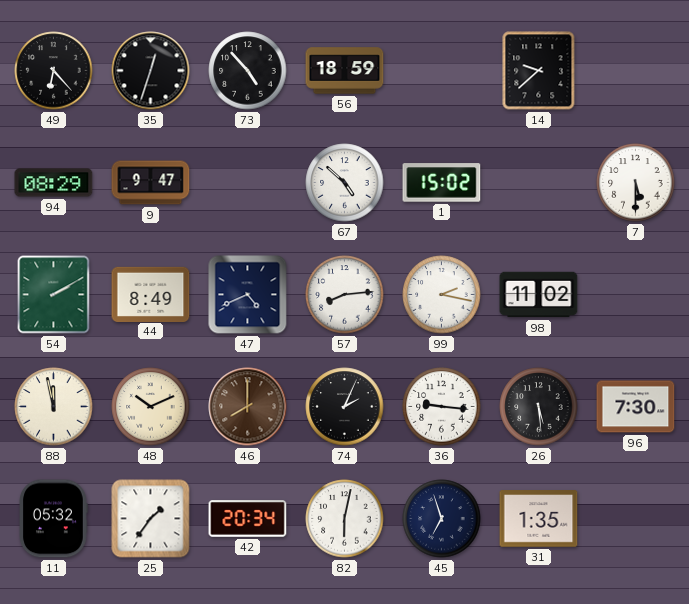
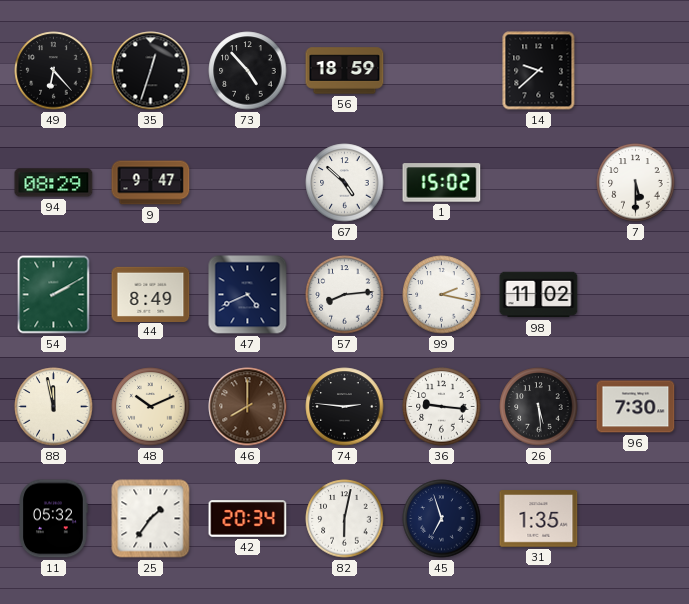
74: 2:04 -> 2:46 (345, 407)
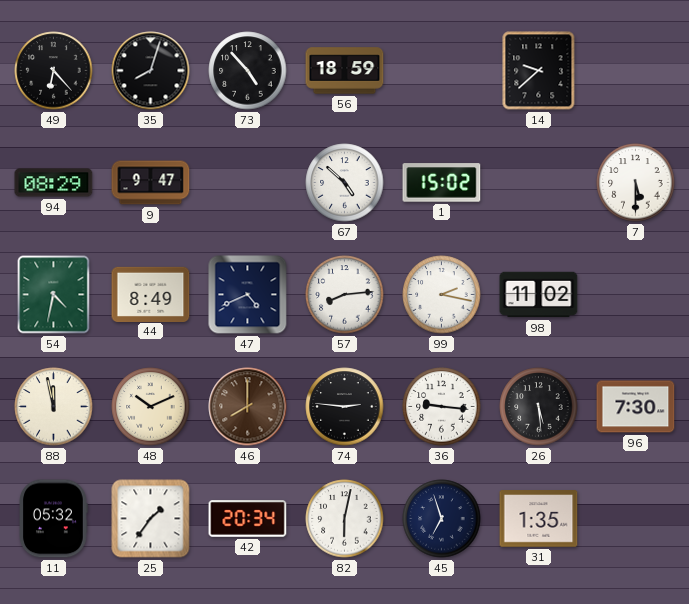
35: 12:33 -> 8:03 (151, 71)
54: 2:10 -> 4:32 (54, 295)
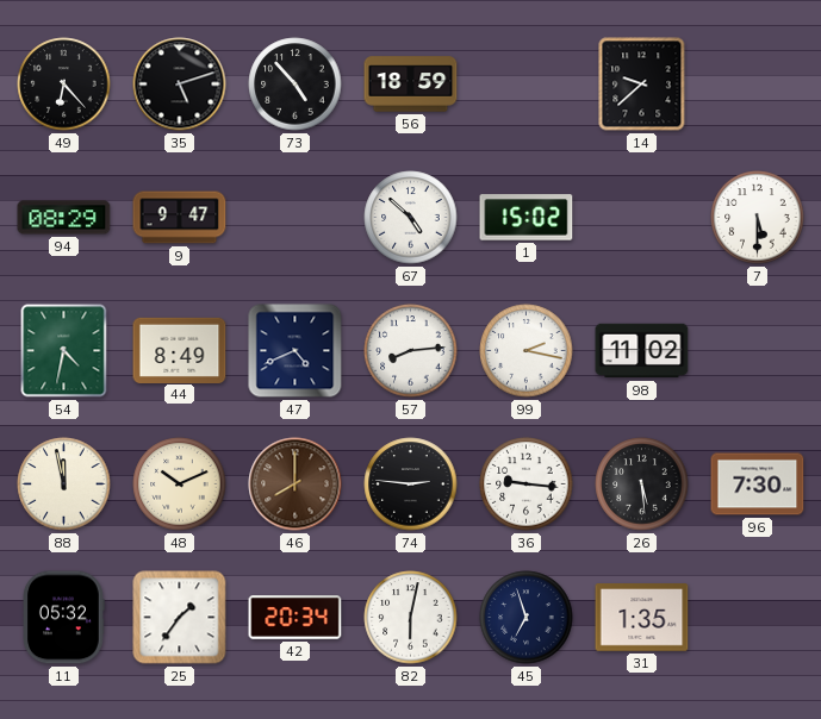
35: 8:03 -> 5:12 (180, 85)
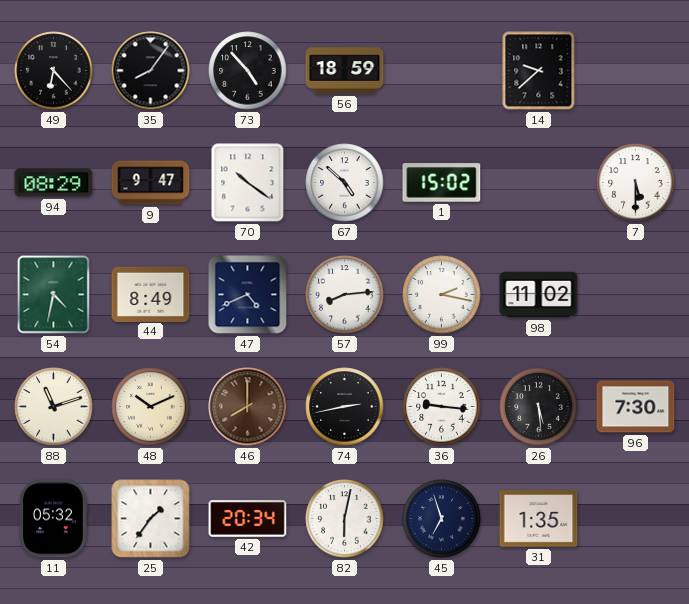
35: 5:12 -> 8:06 (151, 71)
70: none -> 10:21 (248, 183)
88: 11:58 -> 11:12 (54, 407)
74: 2:46 -> 2:43 (345, 407)
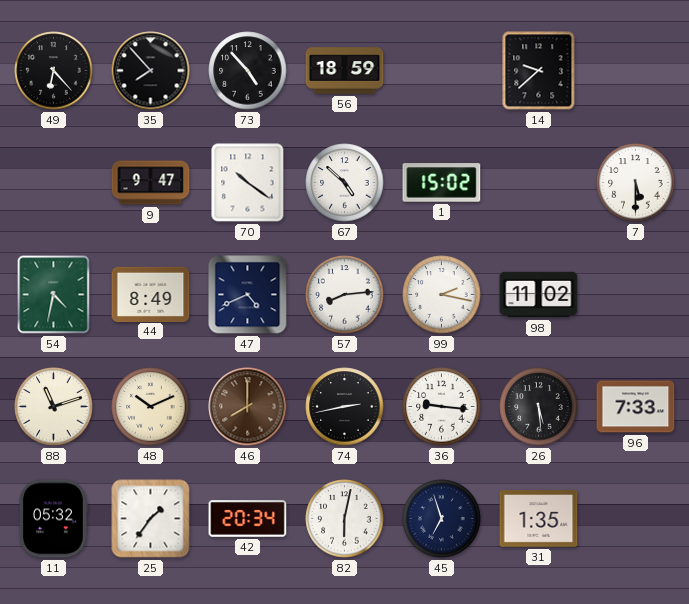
35: 8:06 -> 7:53 (151, 71)
94: 08:29 -> none (54, 183)
96: 7:30 -> 7:33 (636, 407)
